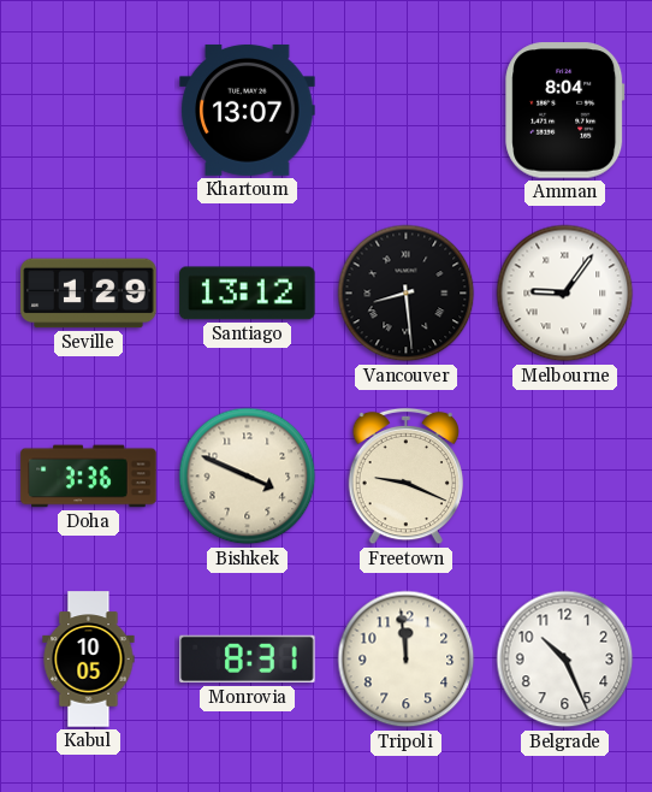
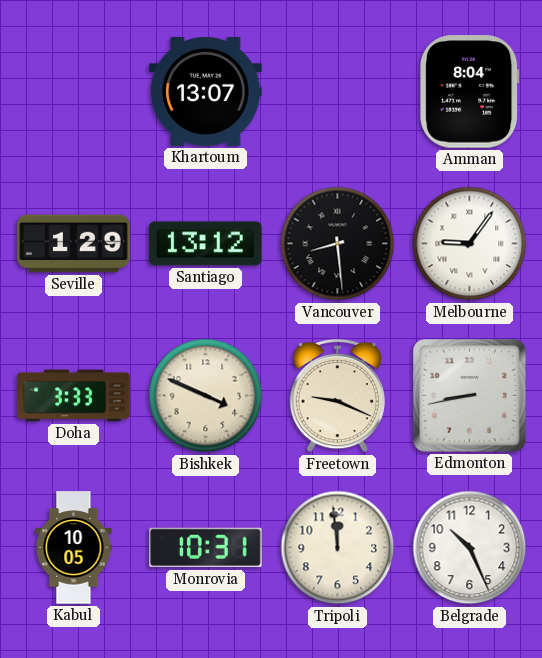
Doha: 3:36 -> 3:33 (74, 396)
Edmonton: none -> 8:43 (470, 396)
Monrovia: 8:31 -> 10:31 (206, 548)
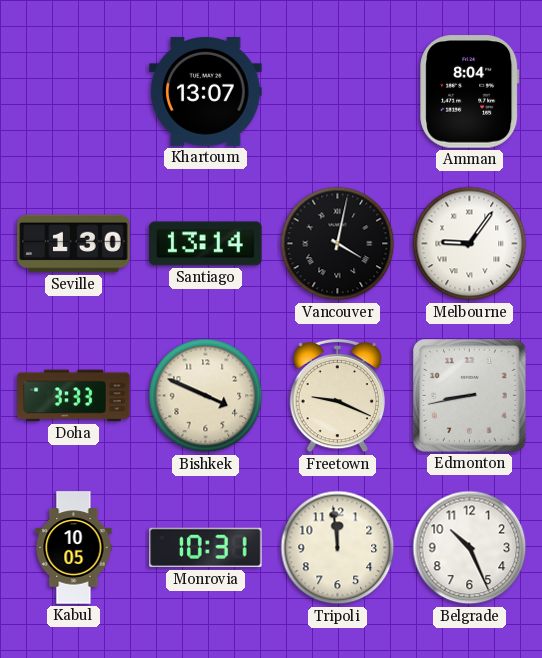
Seville: 1:29 -> 1:30 (74, 244)
Santiago: 13:12 -> 13:14 (206, 244)
Vancouver: 8:29 -> 4:02 (338, 244)
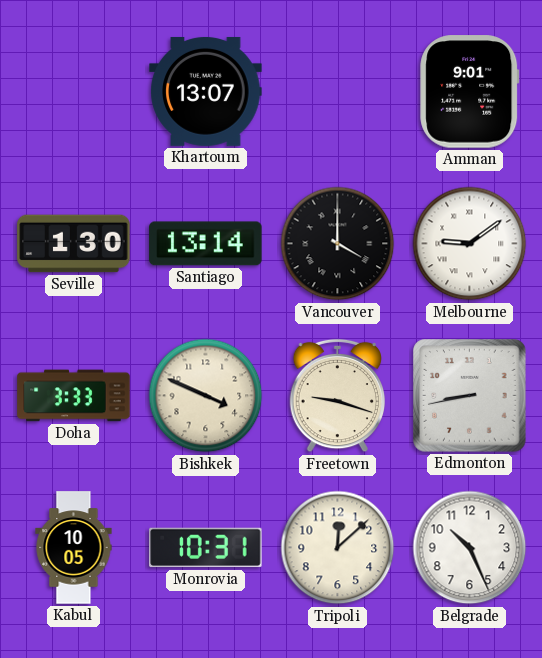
Amman: 8:04 -> 9:01 (470, 92)
Vancouver: 4:02 -> 4:00 (338, 244)
Melbourne: 9:06 -> 9:09 (470, 244)
Freetown: 9:19 -> 9:18 (337, 396)
Tripoli: 11:59 -> 12:08 (338, 548)
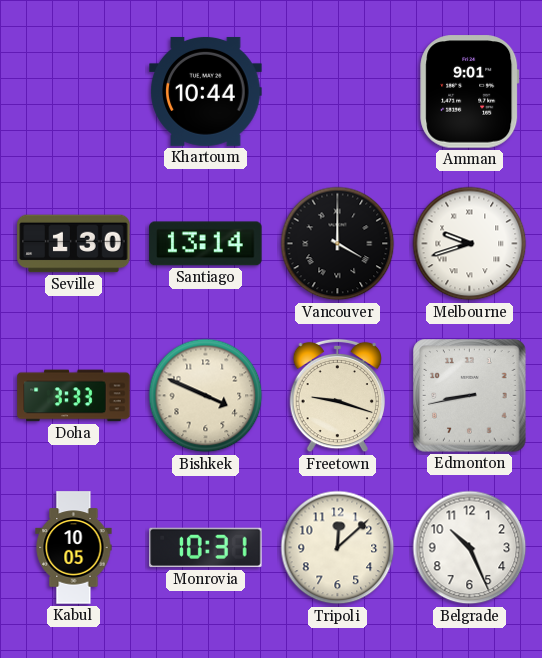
Khartoum: 13:07 -> 10:44 (206, 91)
Melbourne: 9:09 -> 9:42 (470, 244)
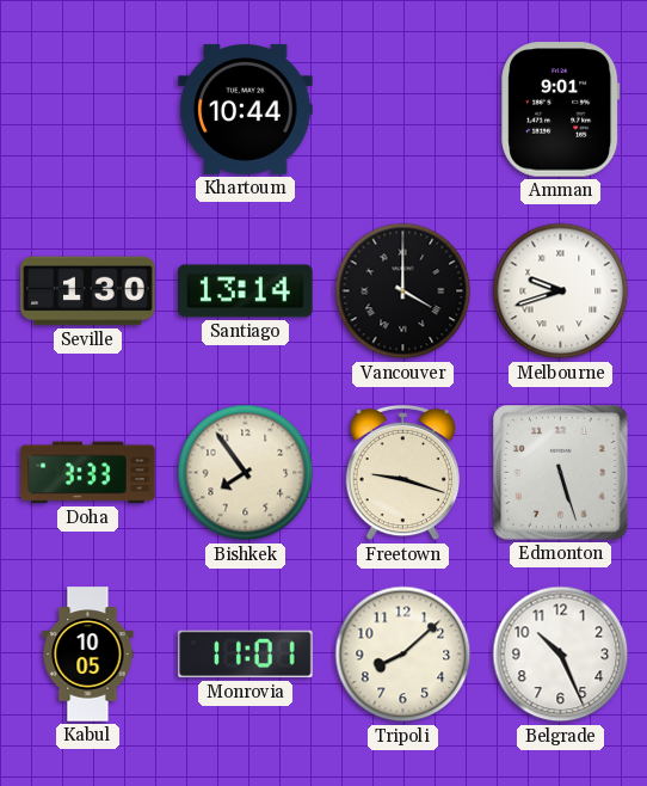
Bishkek: 3:49 -> 7:54 (246, 473)
Edmonton: 8:43 -> 5:27 (561, 473)
Monrovia: 10:31 -> 11:01 (246, 655)
Tripoli: 12:08 -> 8:08 (403, 655)
